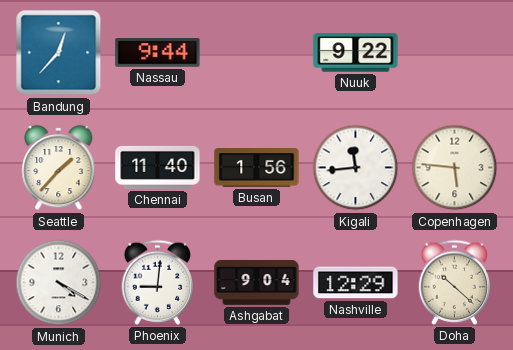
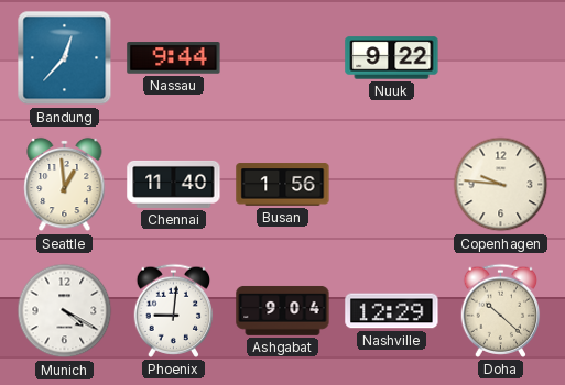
Seattle: 1:37 -> 12:59 (65, 185)
Kigali: 11:44 -> none (356, 168)
Copenhagen: 5:46 -> 9:46 (501, 185)
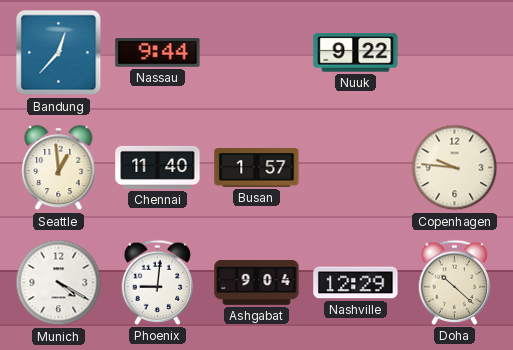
Busan: 1:56 -> 1:57 (257, 168)
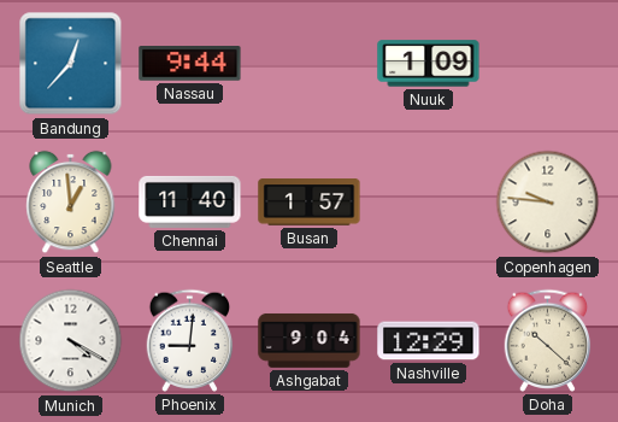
Nuuk: 9:22 -> 1:09 (429, 64)
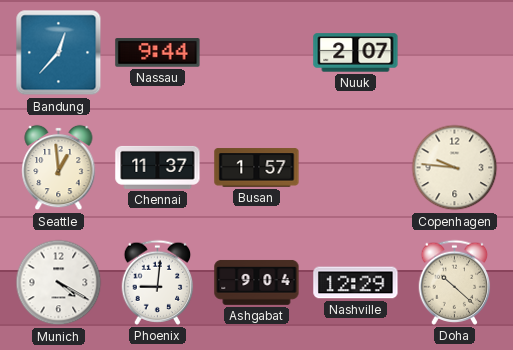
Nuuk: 1:09 -> 2:07 (356, 53)
Chennai: 11:40 -> 11:37 (158, 167)
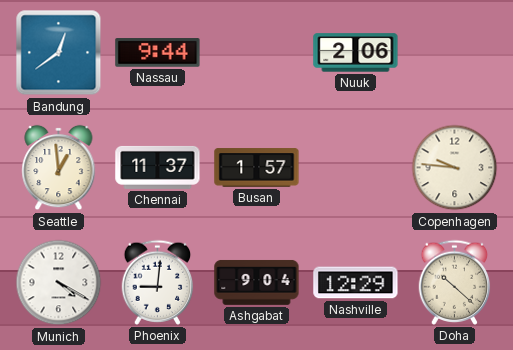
Bandung: 12:37 -> 12:39 (59, 53)
Nuuk: 2:07 -> 2:06 (356, 53)
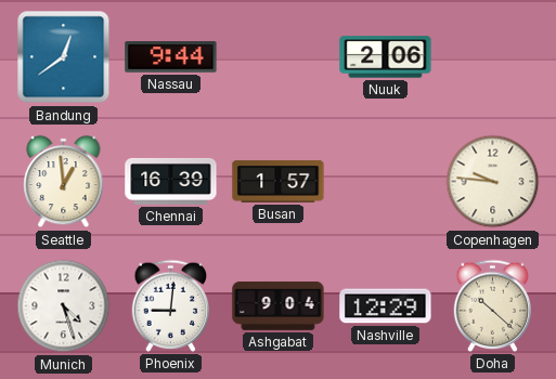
Chennai: 11:37 -> 16:39 (171, 181)
Munich: 4:20 -> 4:27 (64, 306)
